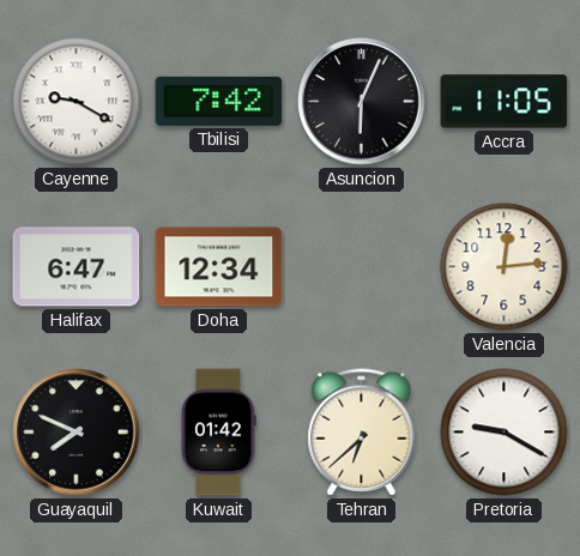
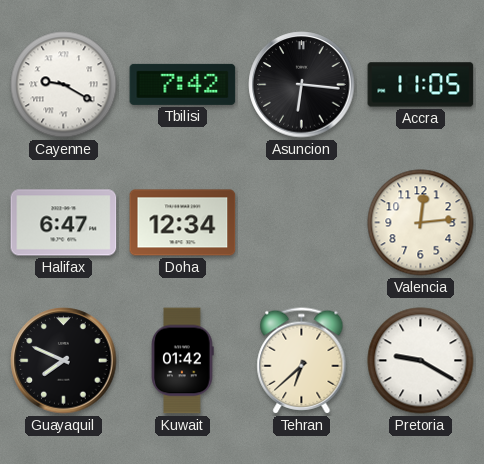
Asuncion: 6:04 -> 6:16 (302, 85)
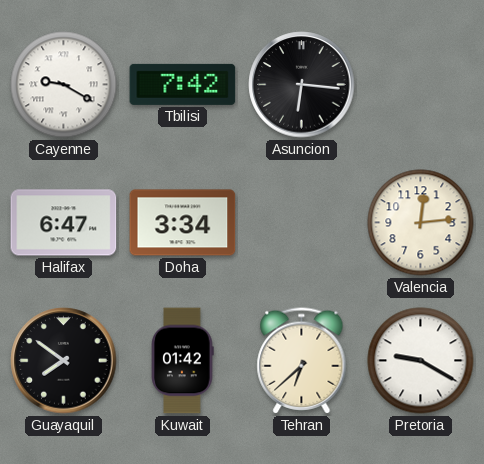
Accra: 11:05 -> none (421, 85)
Doha: 12:34 -> 3:34 (183, 223)
Guayaquil: 7:49 -> 7:51 (64, 361)
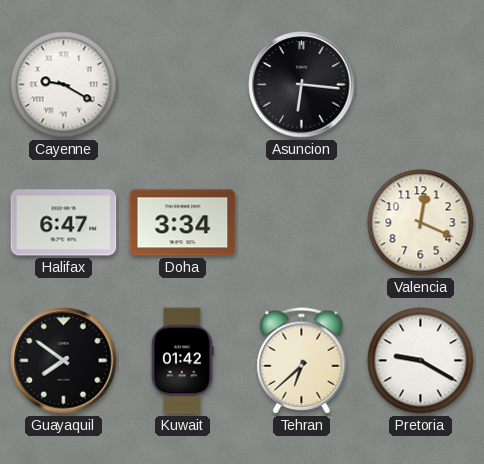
Tbilisi: 7:42 -> none (183, 84)
Valencia: 12:14 -> 12:19 (421, 223)
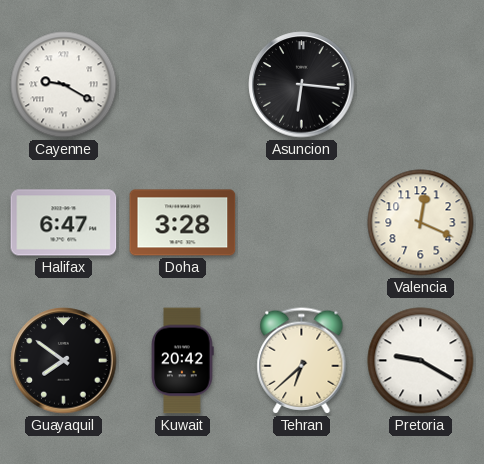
Doha: 3:34 -> 3:28 (183, 223)
Kuwait: 01:42 -> 20:42 (183, 361)
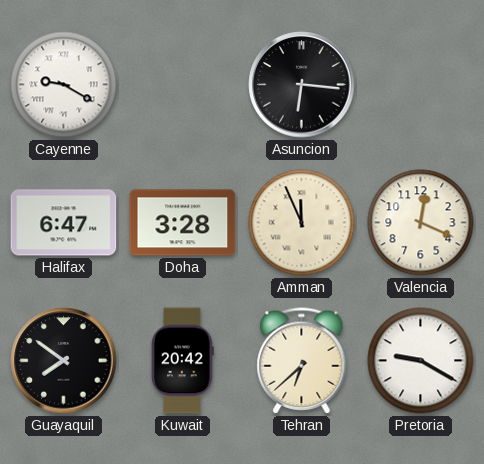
Amman: none -> 11:56 (302, 223)
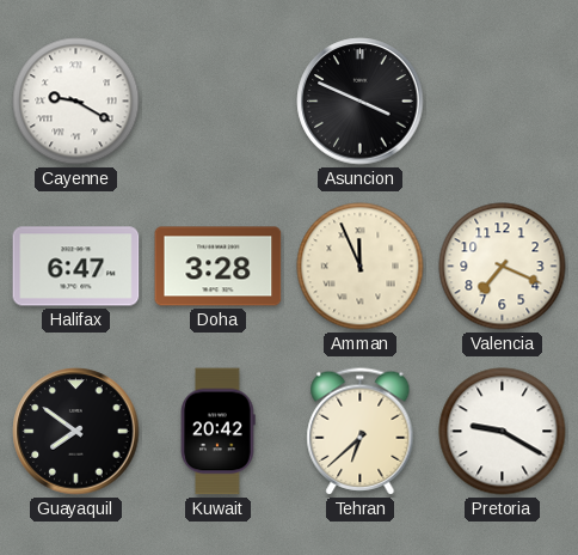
Asuncion: 6:16 -> 3:49 (361, 102)
Valencia: 12:19 -> 7:19 (503, 267)
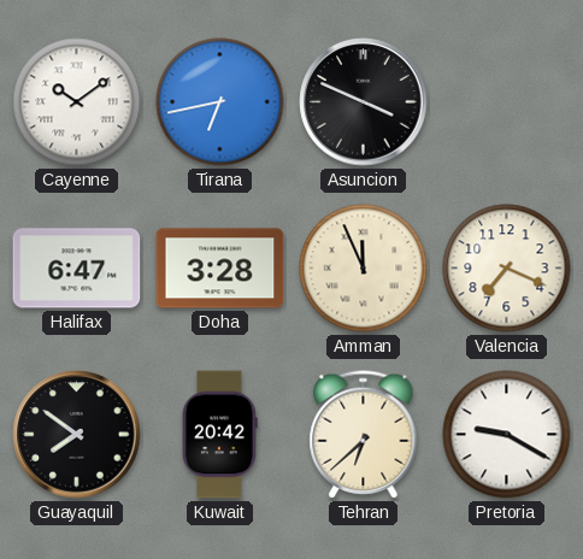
Cayenne: 9:20 -> 10:09 (77, 102)
Tirana: none -> 6:43 (220, 102)
